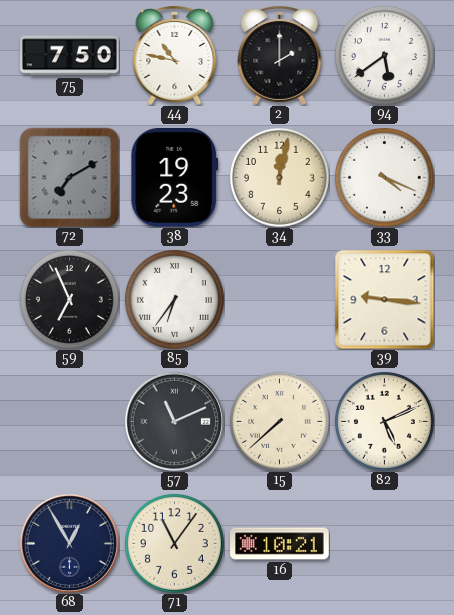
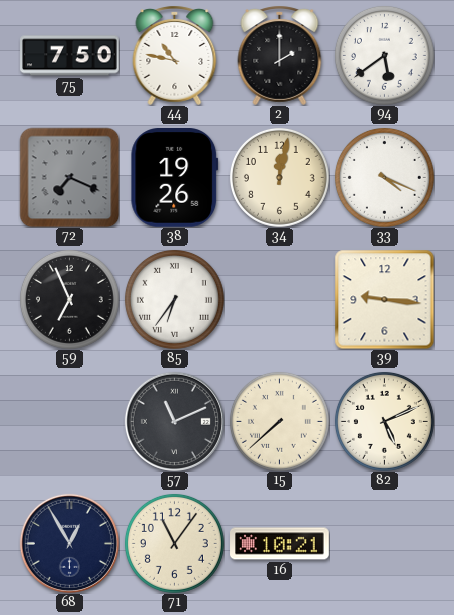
72: 7:10 -> 7:19 (69, 177)
38: 19:23 -> 19:26 (175, 178)
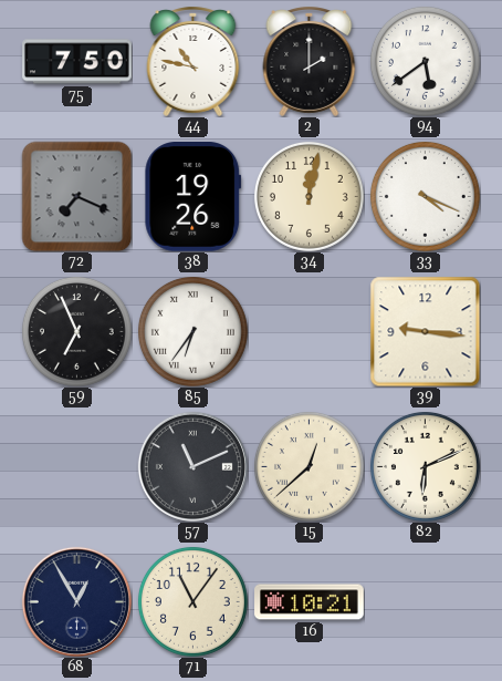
15: 7:38 -> 12:38 (308, 466)
82: 5:11 -> 6:11 (425, 466)
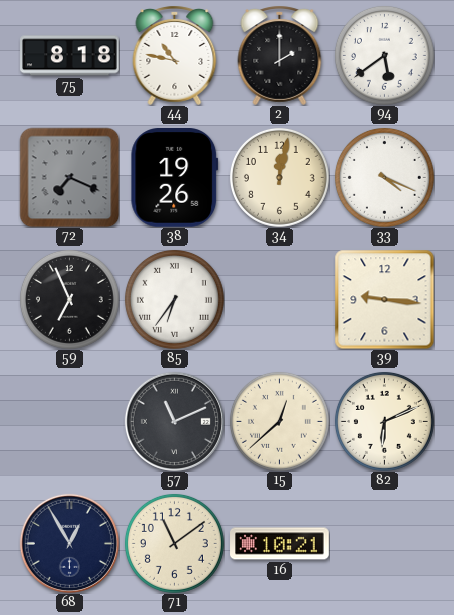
75: 7:50 -> 8:18 (70, 56)
71: 11:06 -> 11:09 (174, 543)
